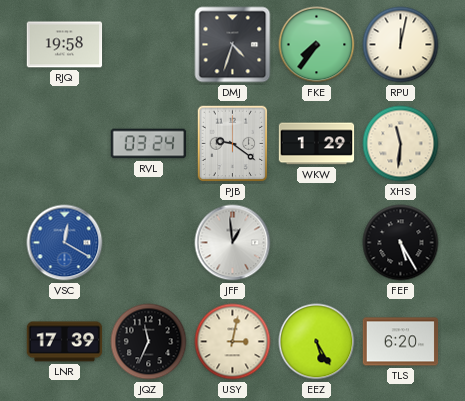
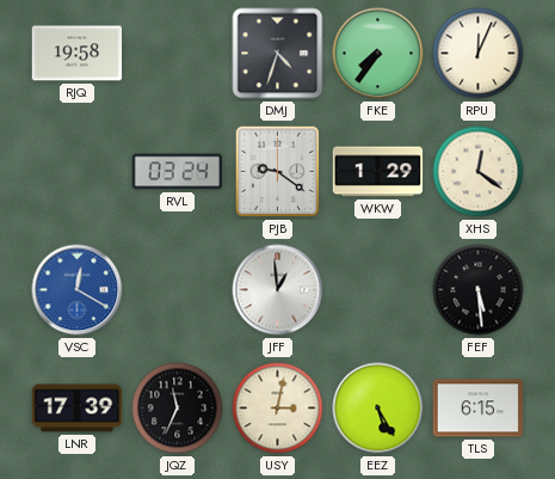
RPU: 12:02 -> 12:04 (479, 54)
XHS: 11:31 -> 12:21 (479, 172)
FEF: 5:25 -> 5:29 (479, 290)
TLS: 6:20 -> 6:15 (479, 409)
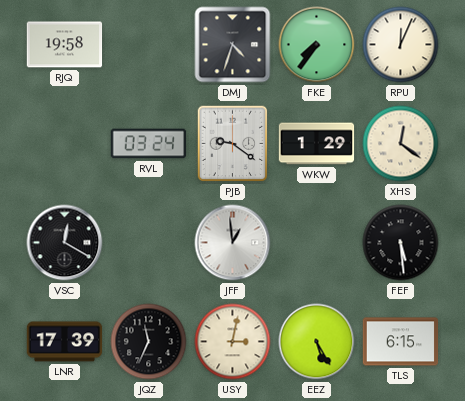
VSC dial: blue -> black (65, 243)
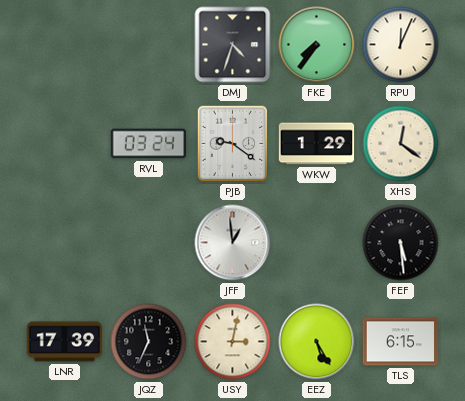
RJQ: 19:58 -> none (65, 45)
VSC: 12:20 -> none (65, 243)
